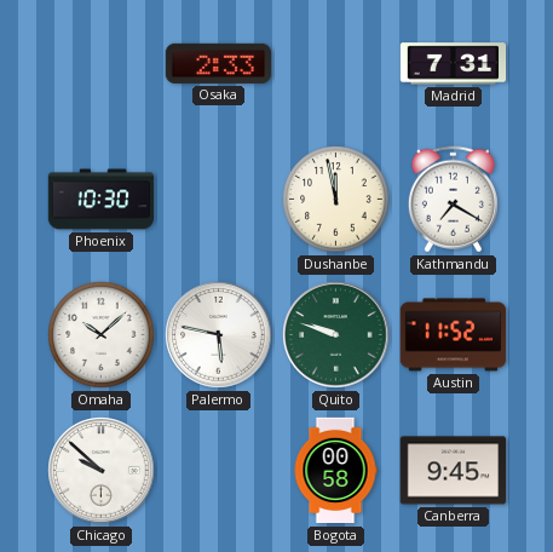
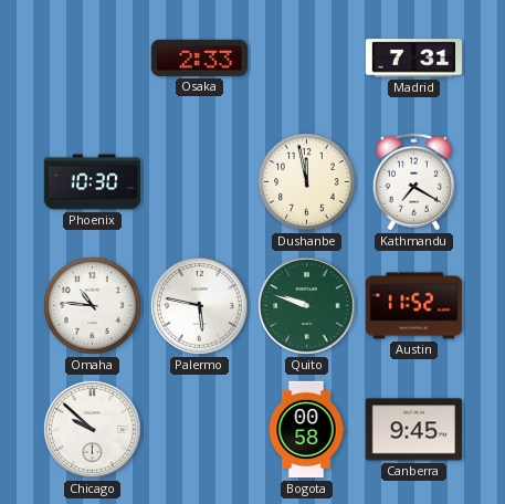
Omaha: 10:08 -> 10:46 (93, 306)
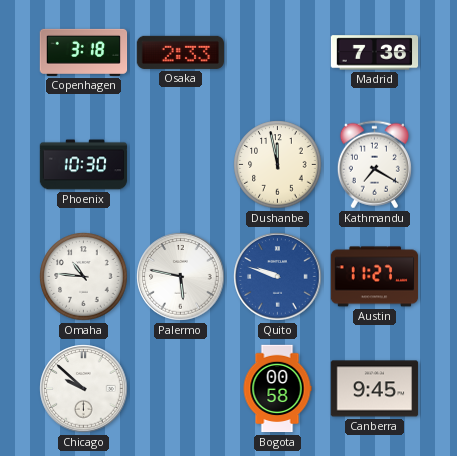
Copenhagen: none -> 3:18 (84, 52)
Madrid: 7:31 -> 7:36 (375, 53)
Quito dial: green -> blue (278, 277)
Austin: 11:52 -> 11:27 (375, 277)
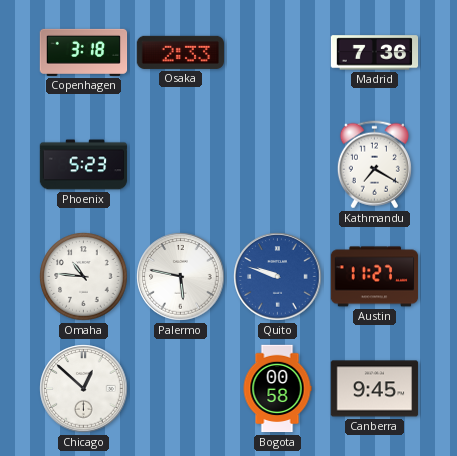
Phoenix: 10:30 -> 5:23 (84, 165)
Dushanbe: 11:58 -> none (278, 165)
Chicago: 9:52 -> 12:52 (84, 389)
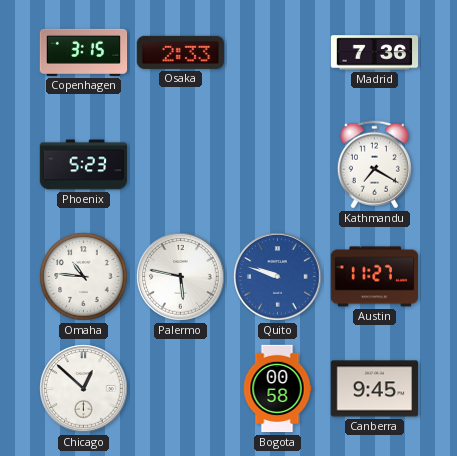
Copenhagen: 3:18 -> 3:15 (84, 52)
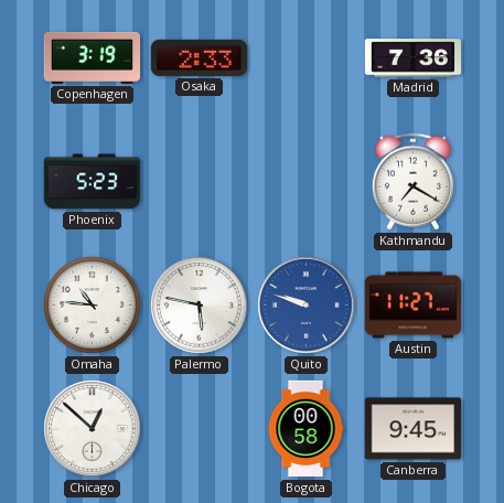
Copenhagen: 3:15 -> 3:19 (93, 57)
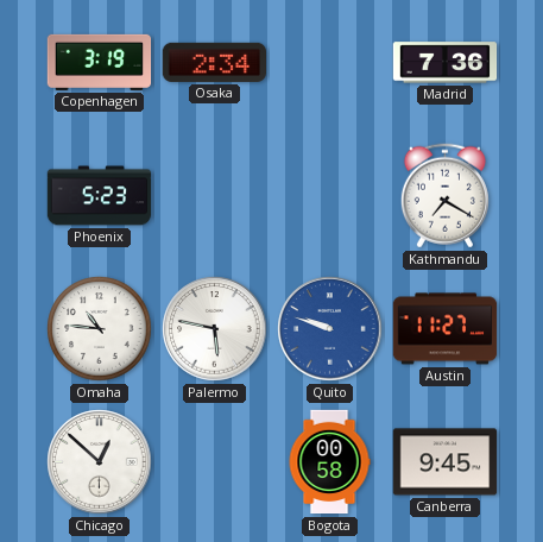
Osaka: 2:33 -> 2:34 (214, 62)
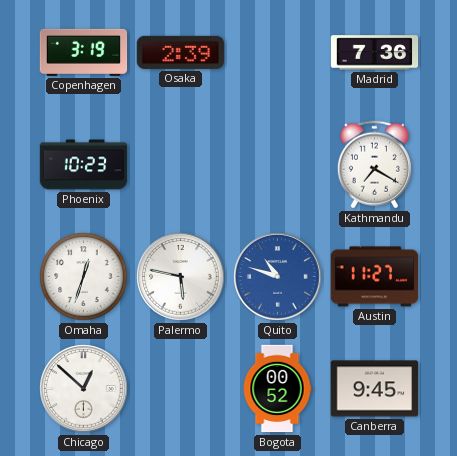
Osaka: 2:34 -> 2:39 (180, 52)
Phoenix: 5:23 -> 10:23 (84, 165)
Omaha: 10:46 -> 12:33 (84, 277)
Quito: 9:48 -> 10:48 (278, 277)
Bogota: 00:58 -> 00:52 (277, 389)
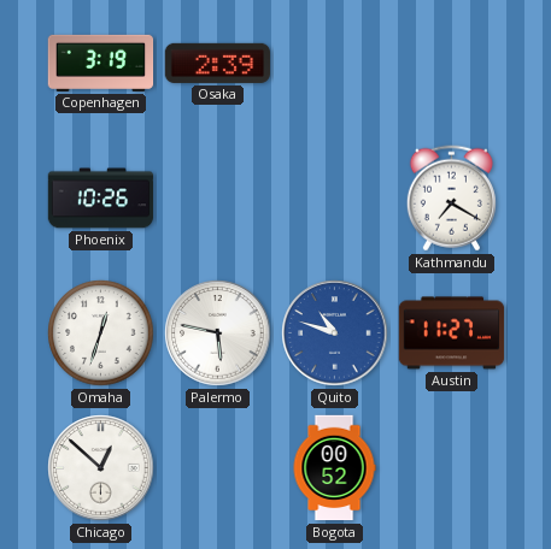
Madrid: 7:36 -> none (375, 53)
Phoenix: 10:23 -> 10:26 (101, 199)
Canberra: 9:45 -> none (375, 389)
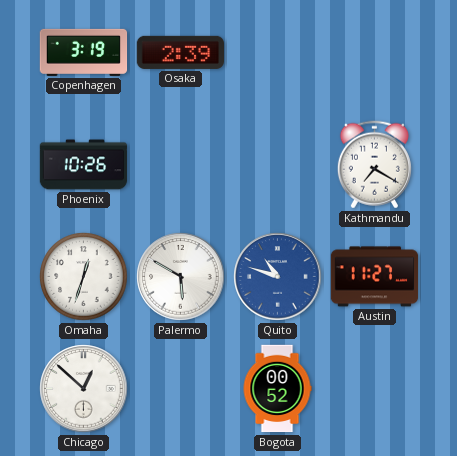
Palermo: 5:47 -> 5:50 (181, 277)
